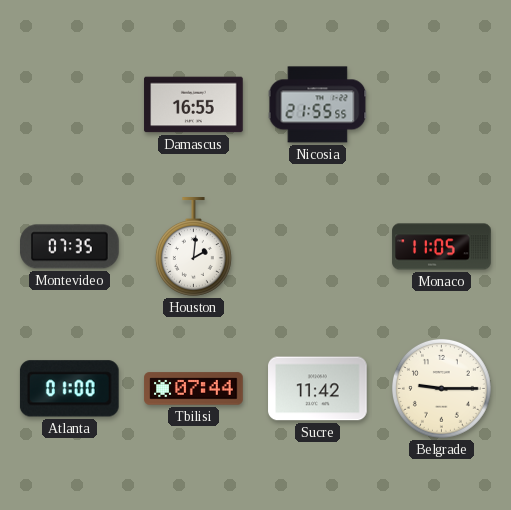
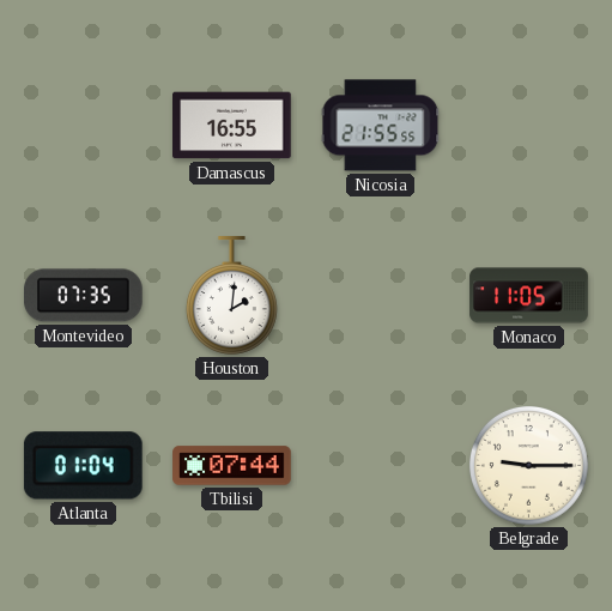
Atlanta: 01:00 -> 01:04 (83, 466)
Sucre: 11:42 -> none (318, 389)
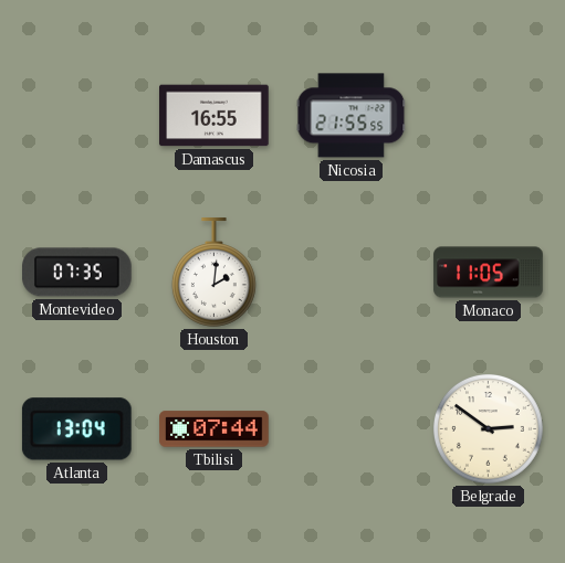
Atlanta: 01:04 -> 13:04 (76, 429)
Belgrade: 9:15 -> 2:51 (488, 428)
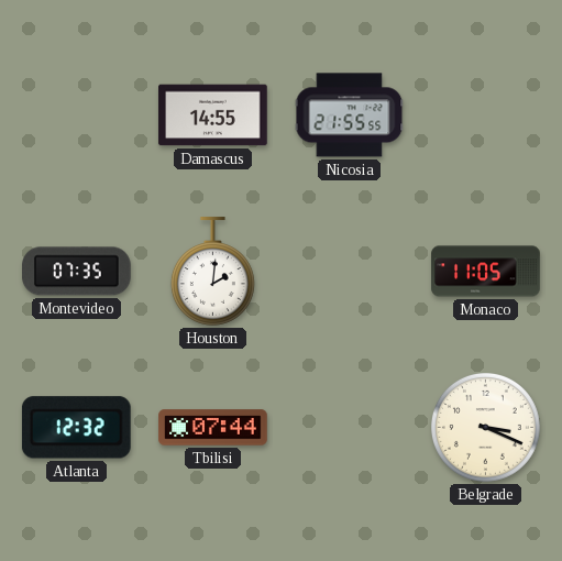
Damascus: 16:55 -> 14:55 (213, 116)
Atlanta: 13:04 -> 12:32 (76, 428)
Belgrade: 2:51 -> 3:19 (485, 427)
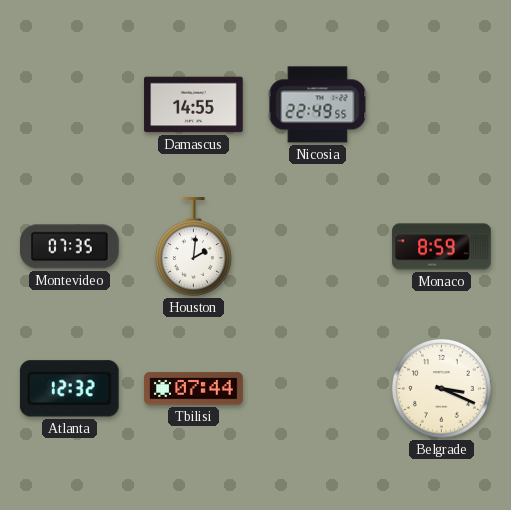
Nicosia: 21:55 -> 22:49 (318, 105)
Monaco: 11:05 -> 8:59 (442, 247)
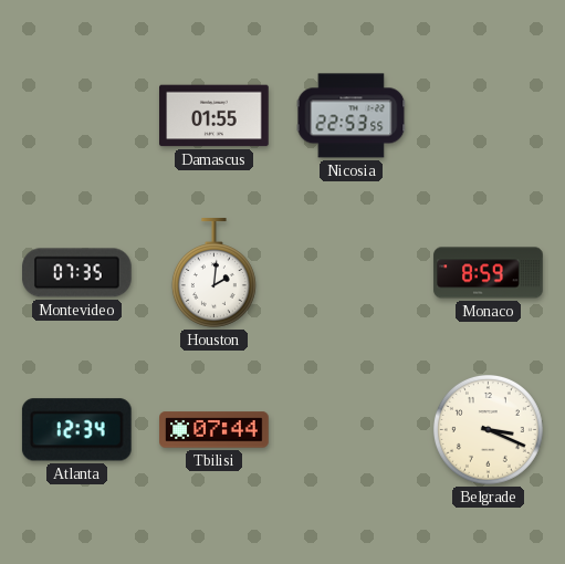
Damascus: 14:55 -> 01:55 (215, 116)
Nicosia: 22:49 -> 22:53 (352, 116)
Atlanta: 12:32 -> 12:34 (76, 430)
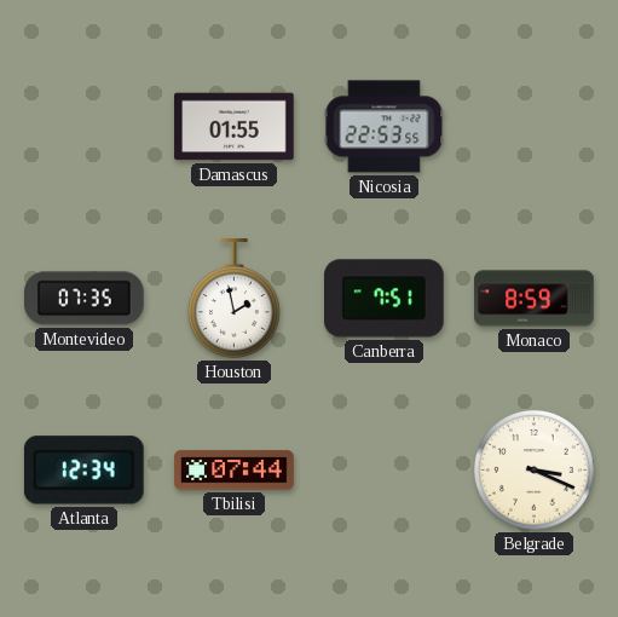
Houston: 2:01 -> 1:58 (233, 299)
Canberra: none -> 7:51 (385, 299)
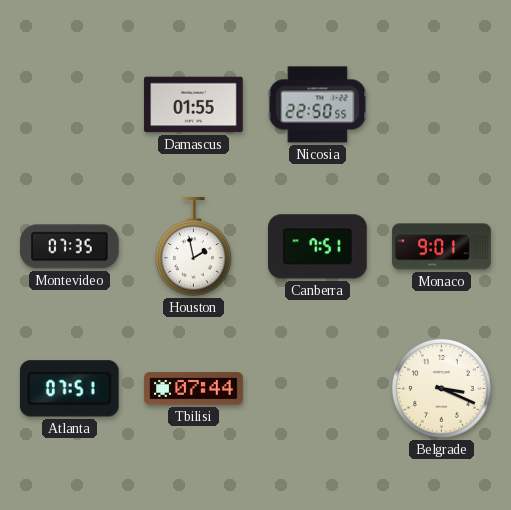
Nicosia: 22:53 -> 22:50 (318, 105)
Monaco: 8:59 -> 9:01 (442, 247)
Atlanta: 12:34 -> 07:51 (69, 389)
